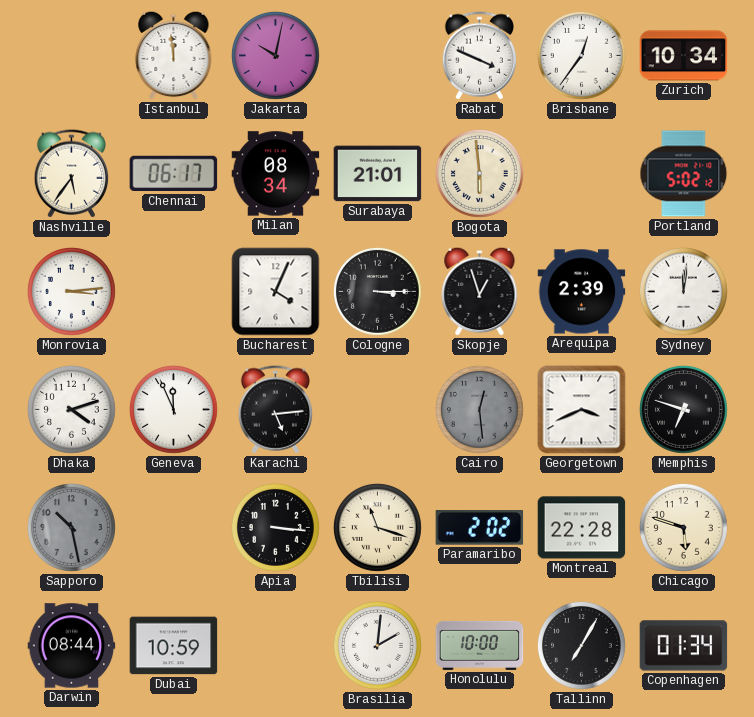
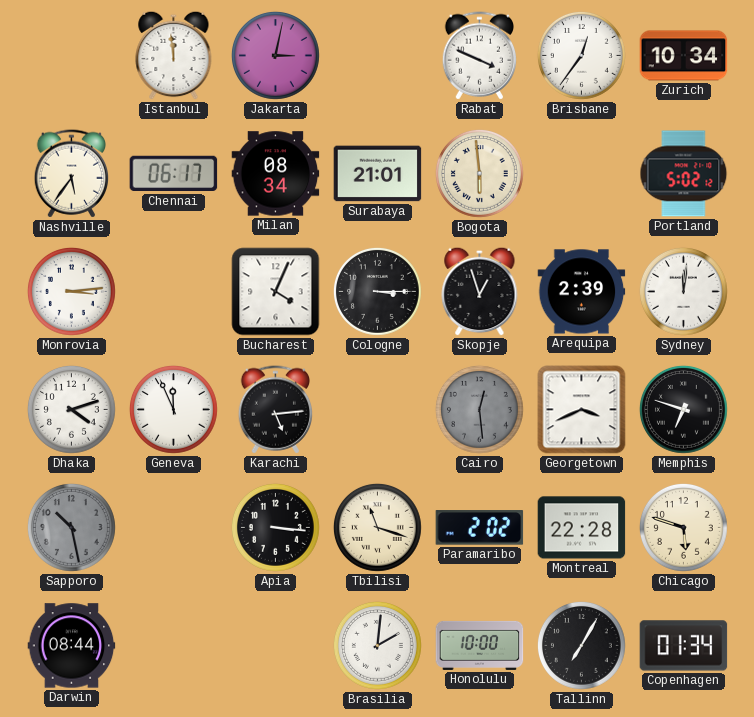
Jakarta: 10:02 -> 3:02 (275, 55)
Dubai: 10:59 -> none (174, 646)
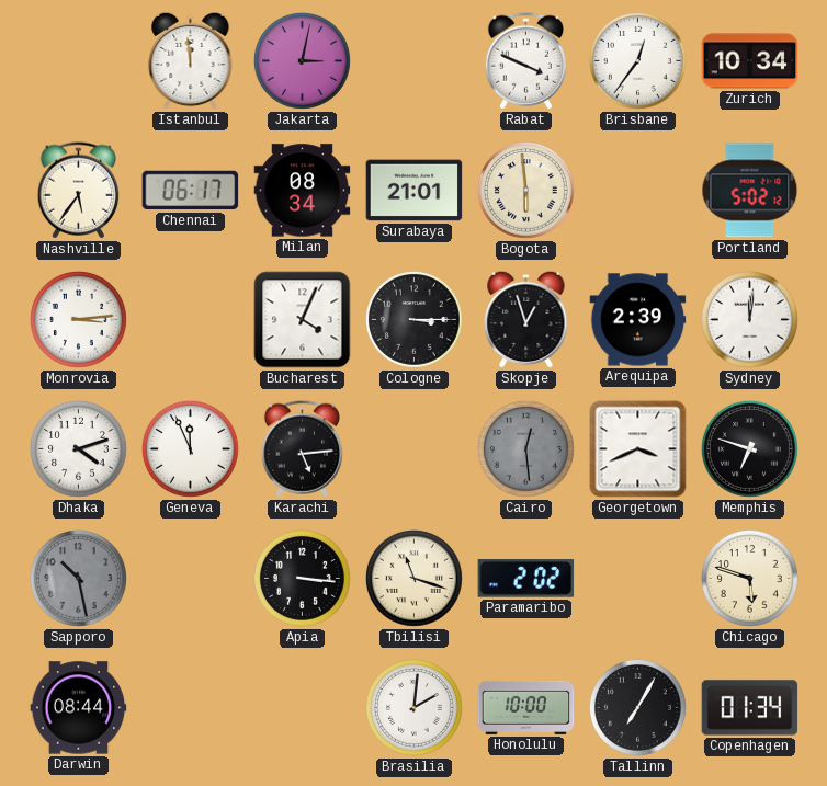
Montreal: 22:28 -> none (582, 528)
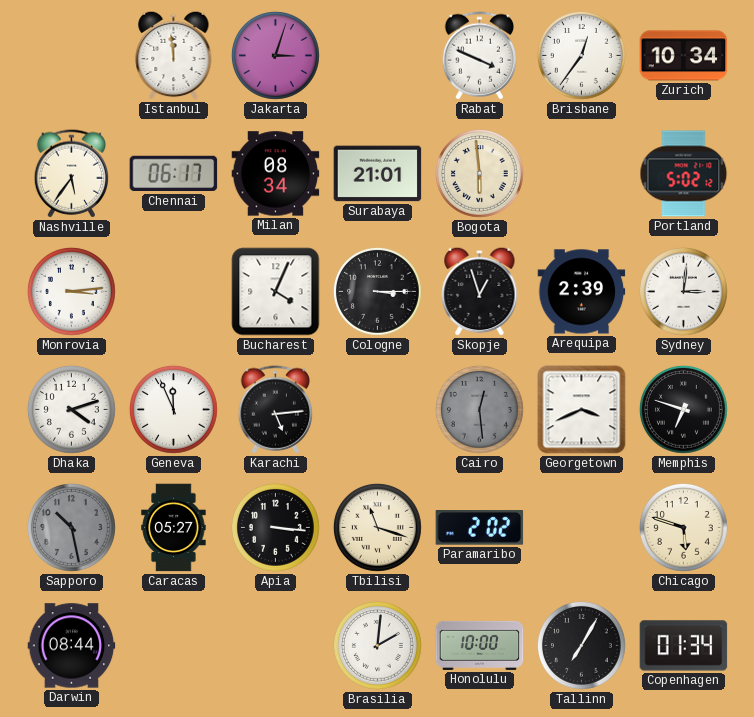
Jakarta: 3:02 -> 3:03 (275, 55)
Sydney: 12:01 -> 3:01 (683, 291)
Caracas: none -> 05:27 (174, 528)
